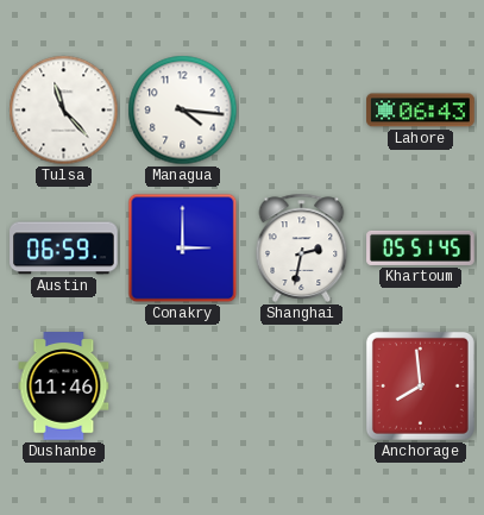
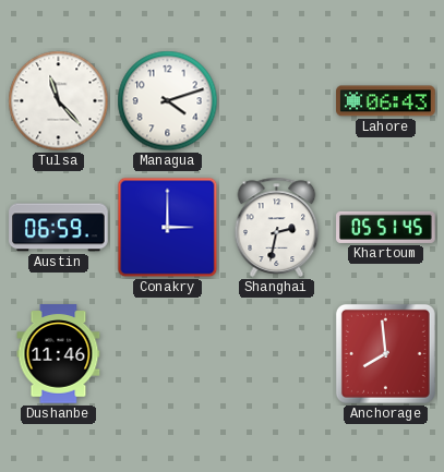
Managua: 4:16 -> 4:12 (168, 101)
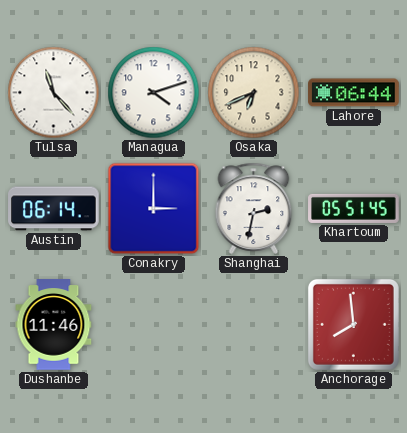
Osaka: none -> 6:41 (254, 93)
Lahore: 06:43 -> 06:44 (354, 93)
Austin: 06:59 -> 06:14 (54, 209)
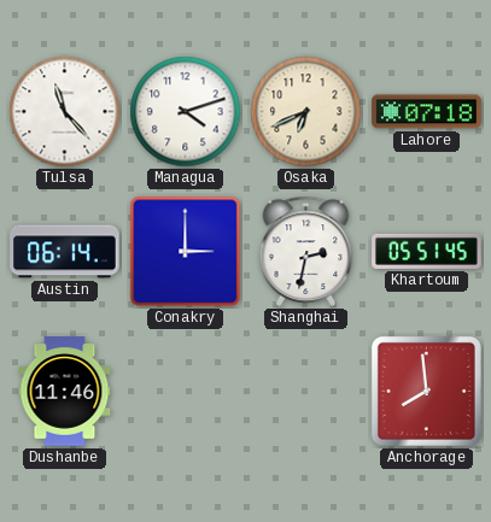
Lahore: 06:44 -> 07:18 (427, 112)
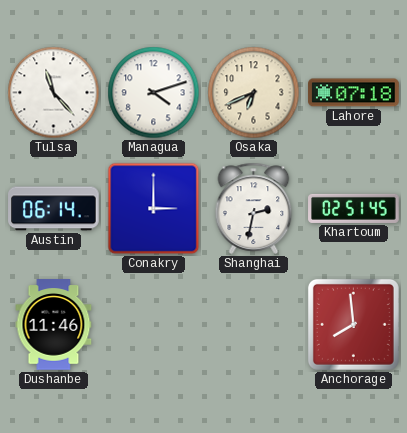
Khartoum: 05:51 -> 02:51 (354, 208)
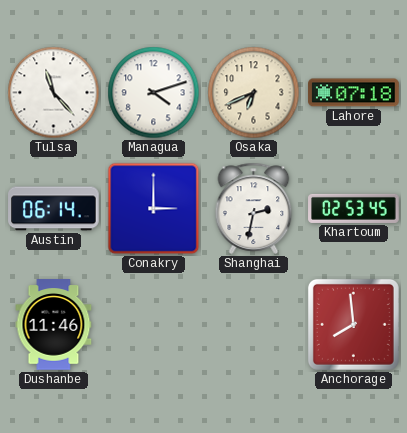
Khartoum: 02:51 -> 02:53 (354, 208)
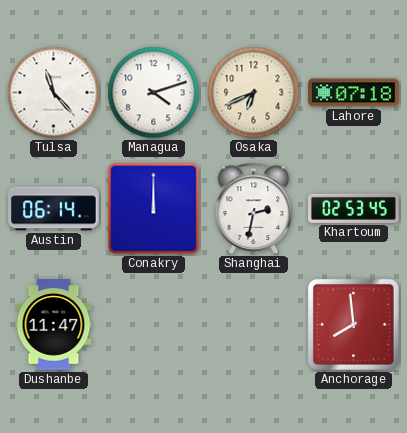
Conakry: 3:00 -> 12:00 (154, 209)
Dushanbe: 11:46 -> 11:47 (54, 325)
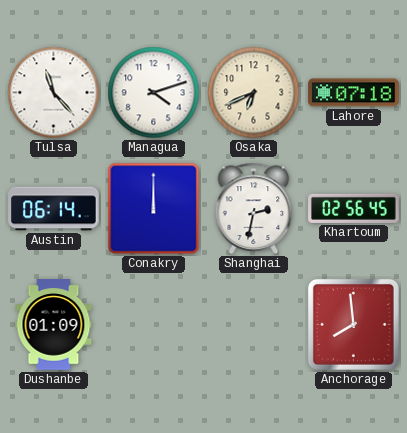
Khartoum: 02:53 -> 02:56 (354, 208)
Dushanbe: 11:47 -> 01:09 (54, 325)
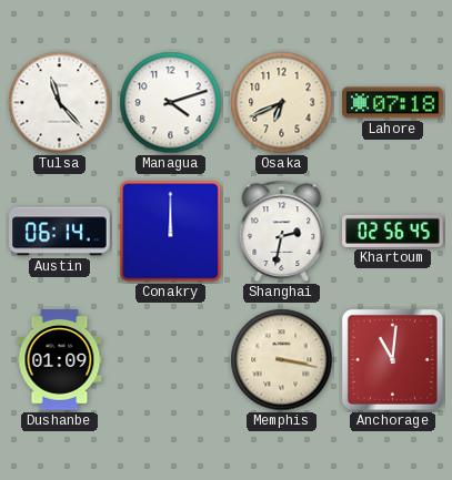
Memphis: none -> 3:17 (282, 360)
Anchorage: 7:59 -> 11:01 (392, 359)
